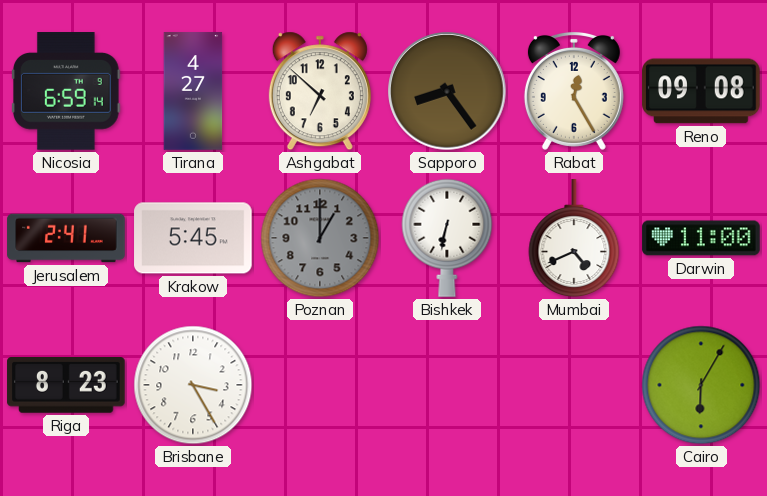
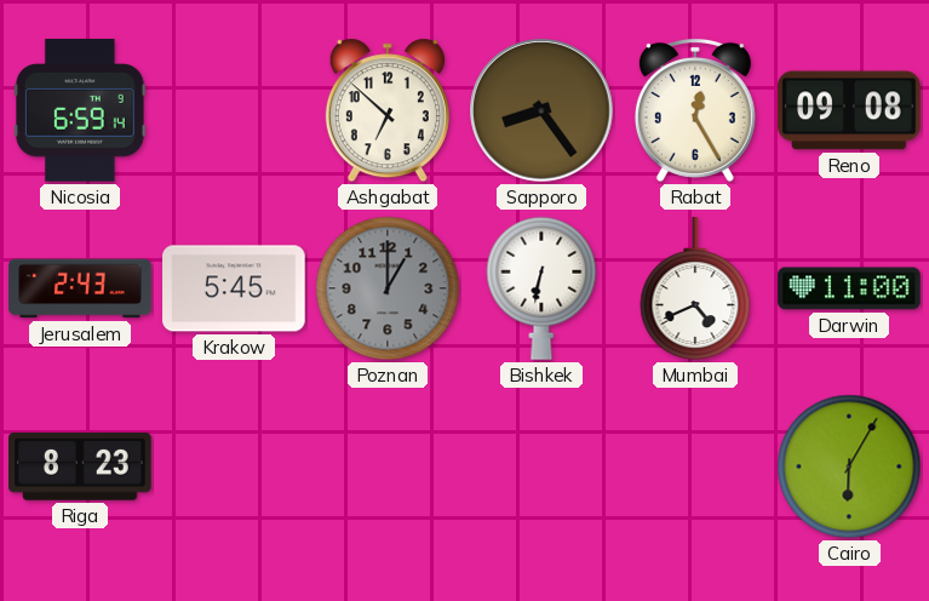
Tirana: 4:27 -> none (193, 91)
Jerusalem: 2:41 -> 2:43 (80, 288)
Brisbane: 3:25 -> none (193, 385)
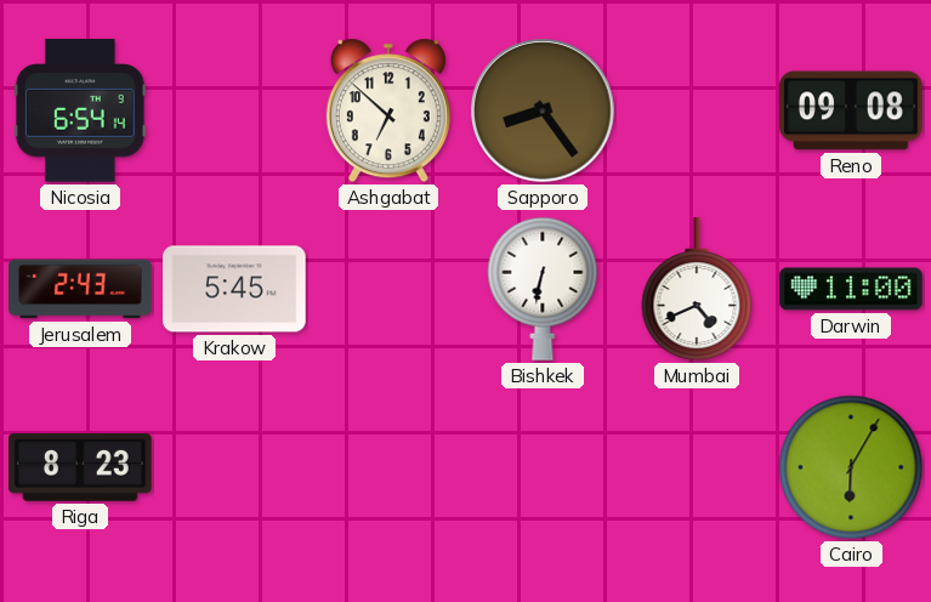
Nicosia: 6:59 -> 6:54 (81, 110)
Rabat: 12:25 -> none (695, 110)
Poznan: 1:00 -> none (388, 288)
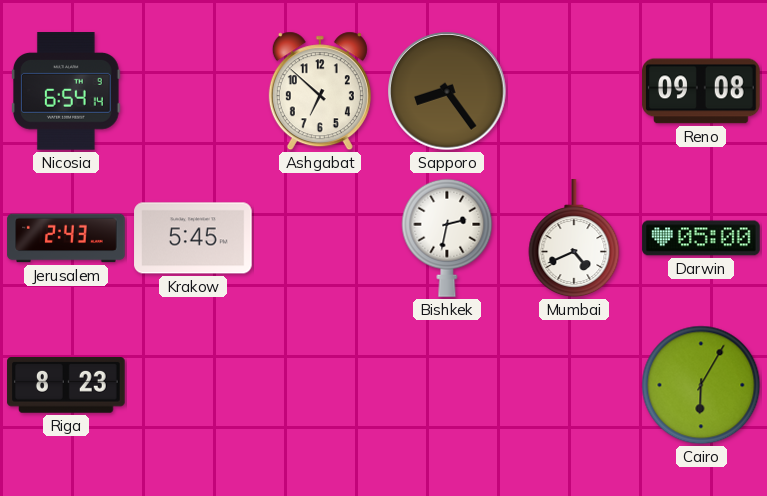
Bishkek: 6:32 -> 2:32 (447, 238)
Darwin: 11:00 -> 05:00 (701, 238)
